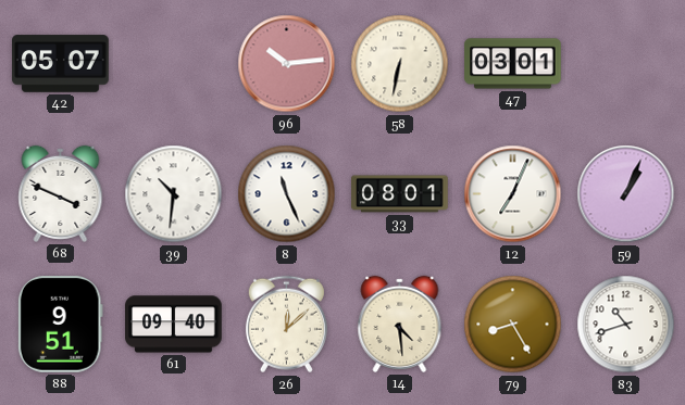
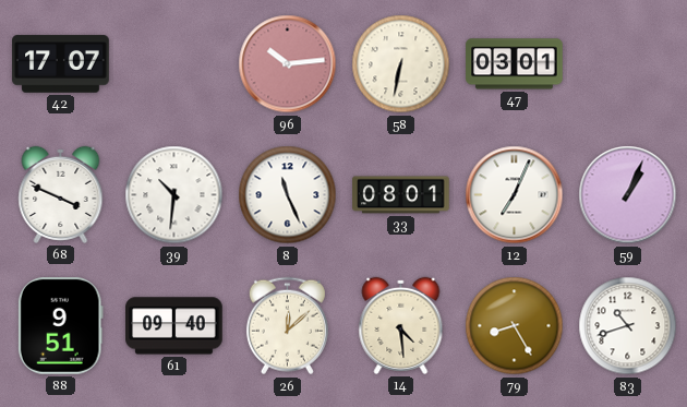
42: 05:07 -> 17:07 (61, 64)
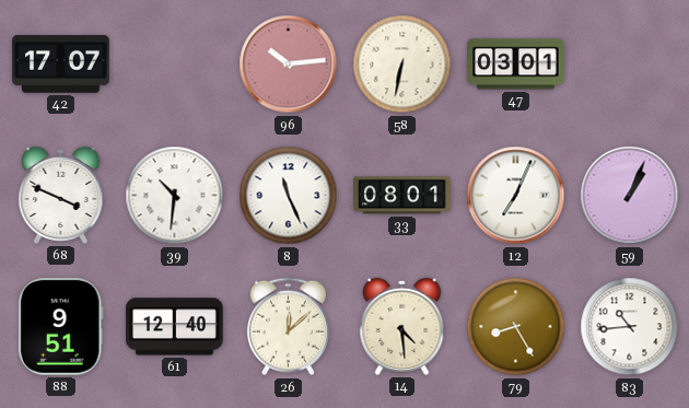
61: 09:40 -> 12:40 (175, 327)
83: 10:42 -> 10:44 (630, 327)
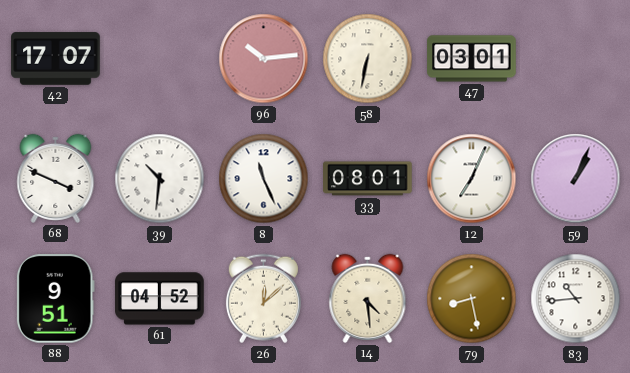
61: 12:40 -> 04:52 (160, 299)
79: 8:25 -> 8:28 (472, 299)
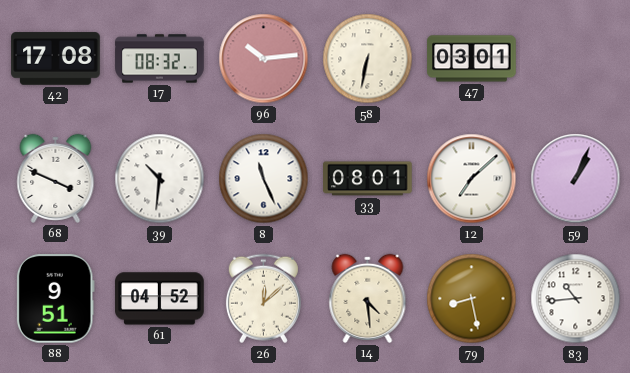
42: 17:07 -> 17:08 (56, 59)
17: none -> 08:32 (160, 59)
12: 7:04 -> 7:08 (472, 179)
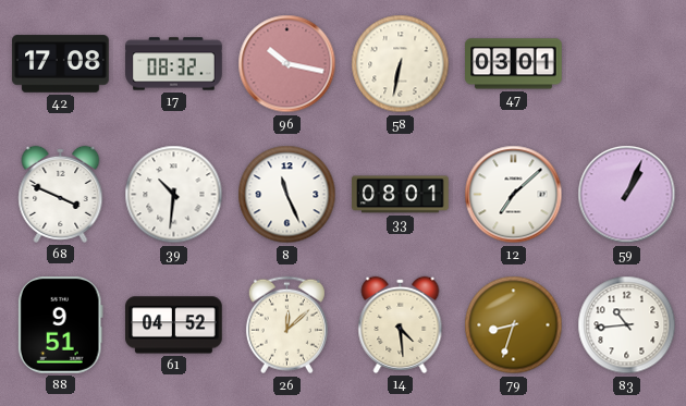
96: 10:14 -> 10:17 (287, 64)
79: 8:28 -> 8:33 (514, 325)
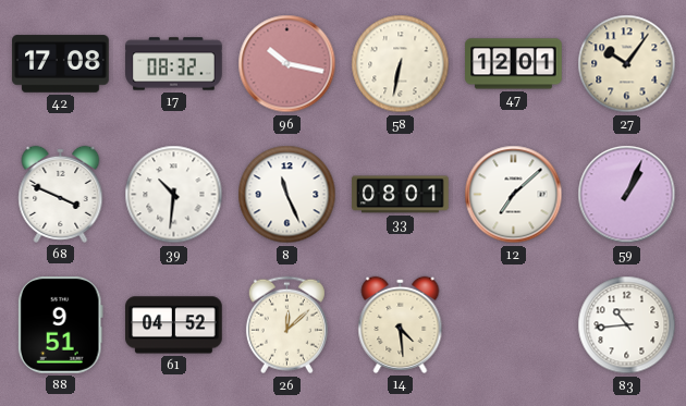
47: 03:01 -> 12:01 (514, 64)
27: none -> 10:06 (627, 64)
79: 8:33 -> none (514, 325)
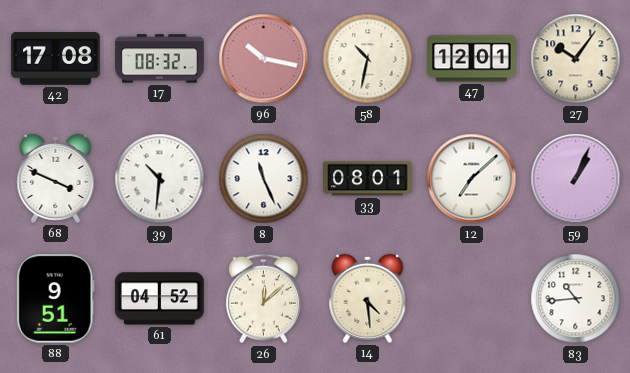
58: 6:32 -> 10:32 (368, 59)
